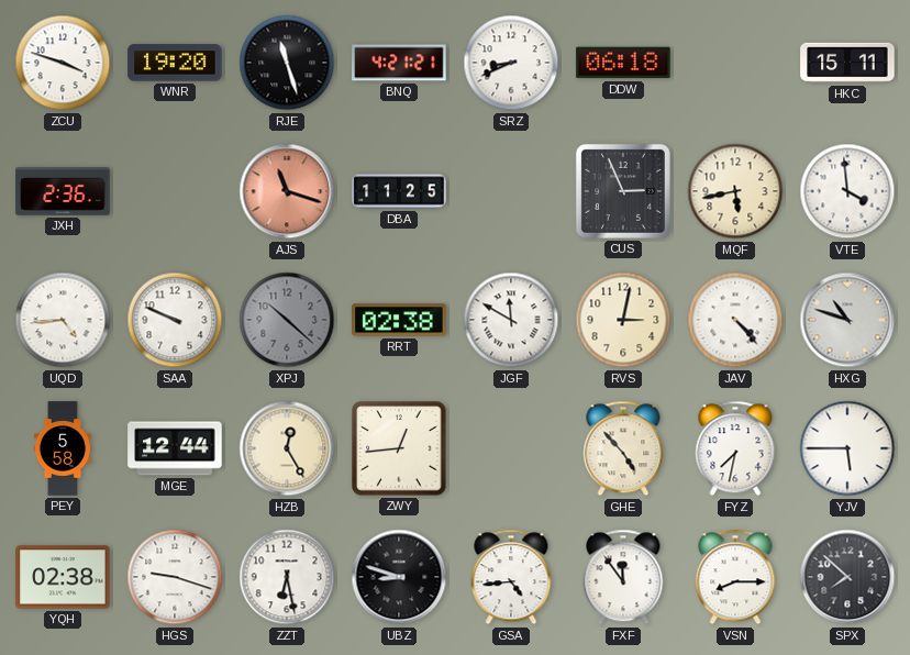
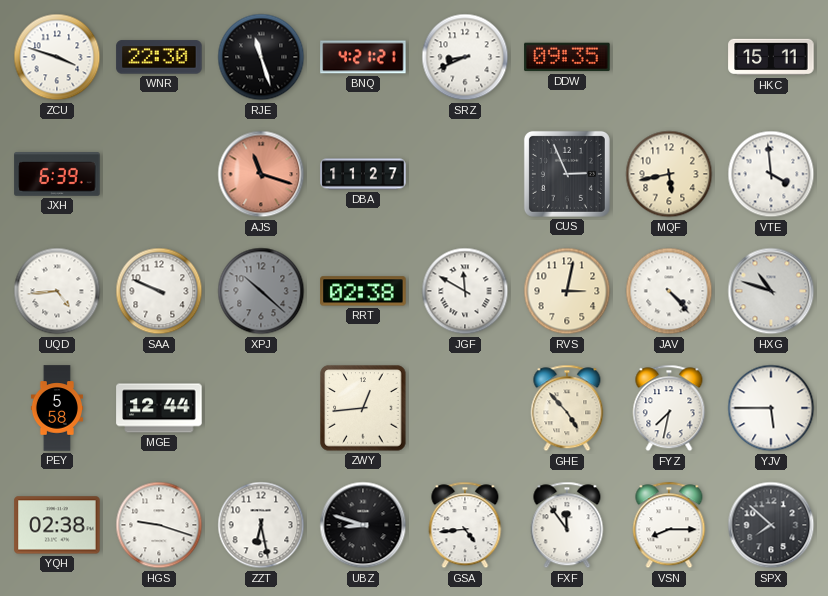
WNR: 19:20 -> 22:30 (159, 57)
DDW: 06:18 -> 09:35 (567, 57)
JXH: 2:36 -> 6:39 (57, 175)
DBA: 11:25 -> 11:27 (363, 174)
HZB: 12:25 -> none (287, 448)
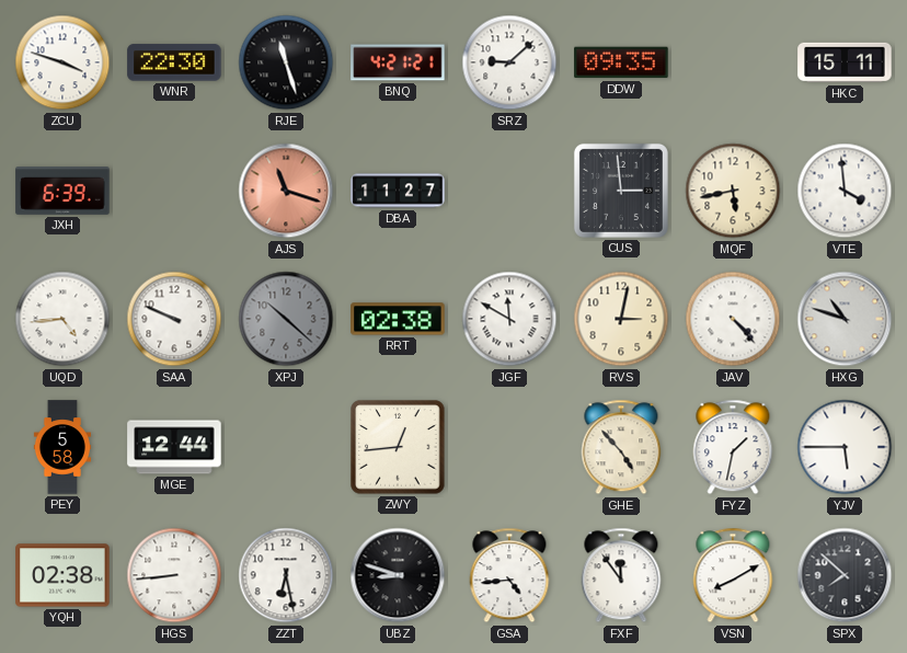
SRZ: 8:41 -> 9:08 (509, 62)
CUS: 2:56 -> 2:59 (621, 191)
FYZ: 7:32 -> 1:32 (733, 447)
HGS: 9:18 -> 8:44 (174, 575)
VSN: 8:15 -> 8:10 (733, 575)
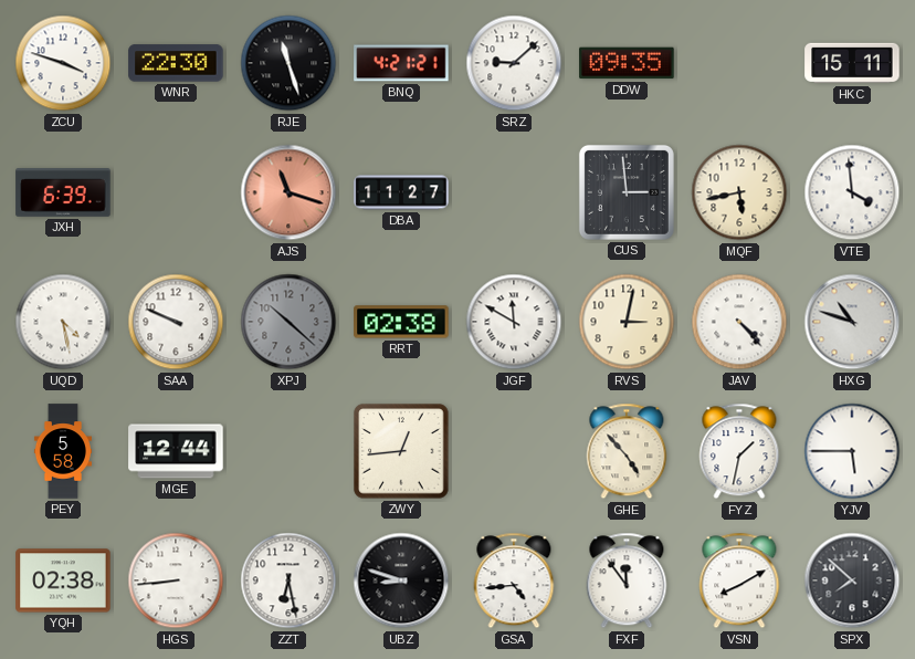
UQD: 4:44 -> 4:28 (63, 322)
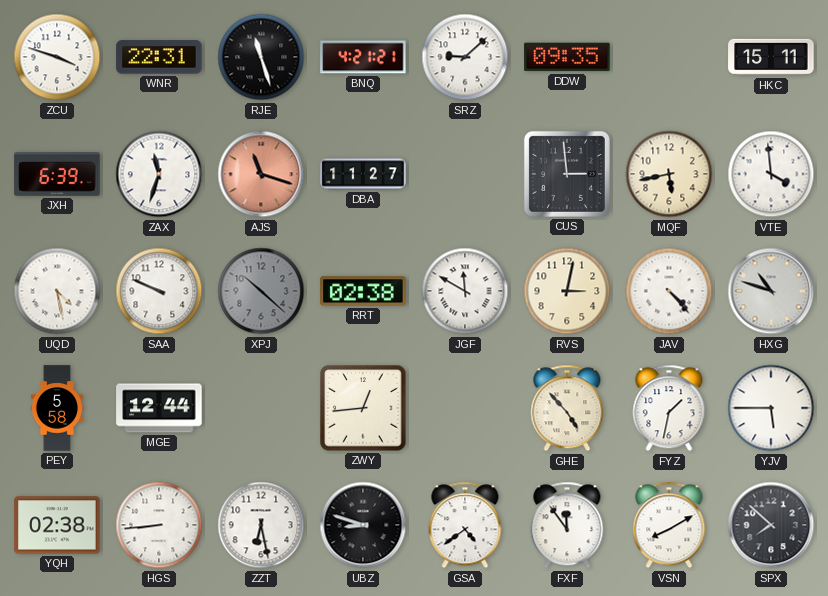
WNR: 22:30 -> 22:31 (159, 57)
ZAX: none -> 11:33 (159, 174)
GSA: 4:44 -> 4:39 (465, 525)
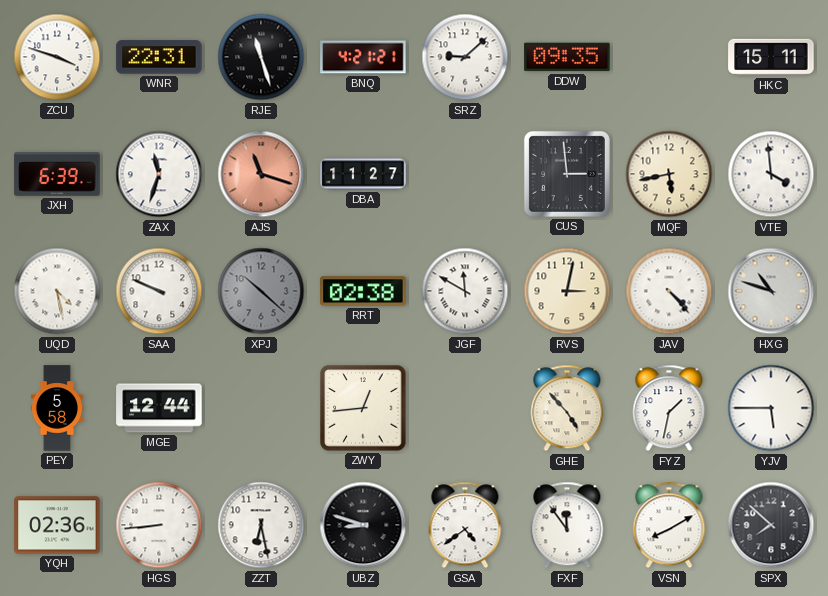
YQH: 02:38 -> 02:36 (57, 525)
